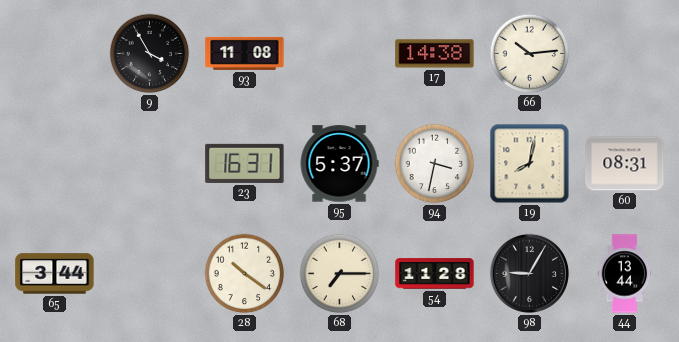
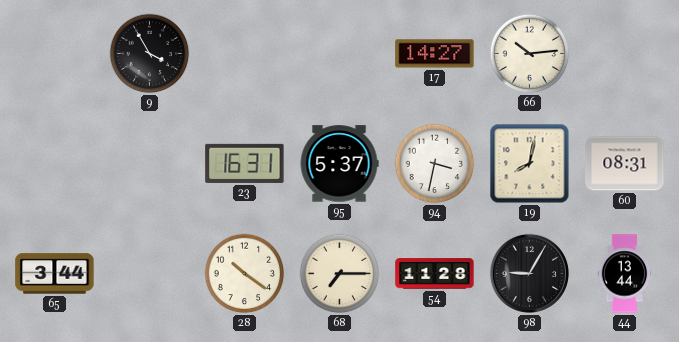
93: 11:08 -> none (245, 53)
17: 14:38 -> 14:27 (435, 54)
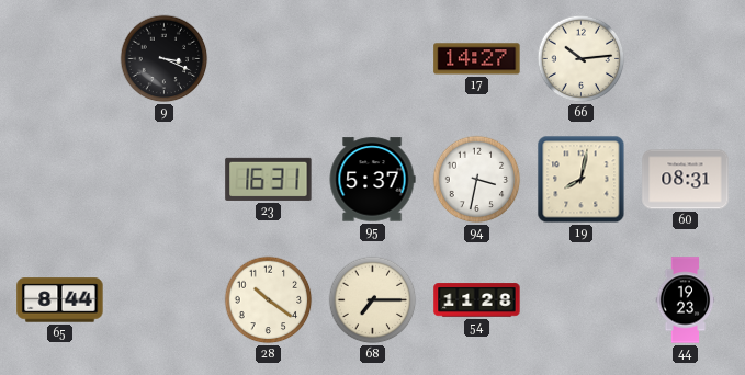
9: 3:55 -> 3:19 (165, 59)
65: 3:44 -> 8:44 (60, 300)
98: 9:05 -> none (529, 273)
44: 13:44 -> 19:23 (686, 300)
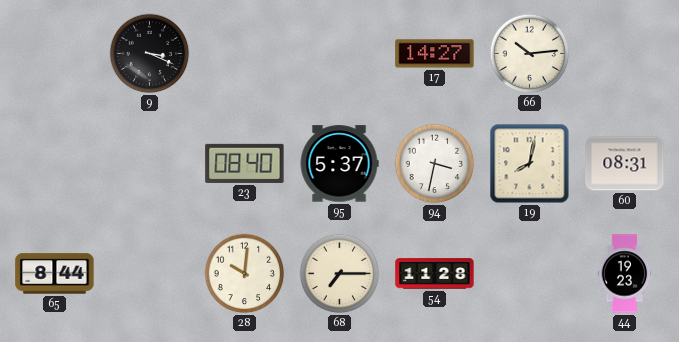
23: 16:31 -> 08:40 (245, 163)
28: 10:21 -> 10:01 (245, 274)
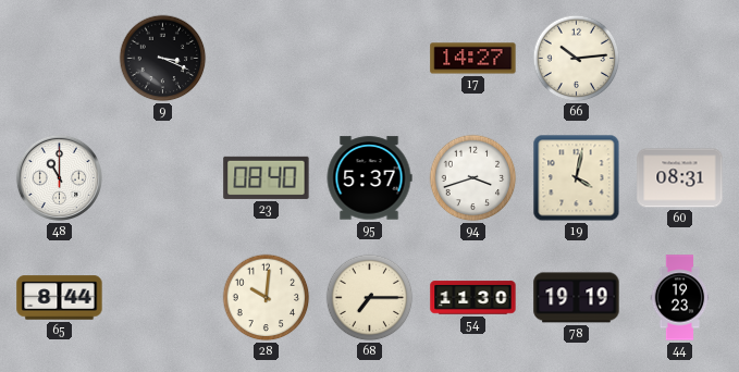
48: none -> 11:00 (59, 177)
94: 3:32 -> 3:42 (473, 178)
19: 8:02 -> 4:02 (577, 178)
54: 11:28 -> 11:30 (473, 298)
78: none -> 19:19 (577, 298)
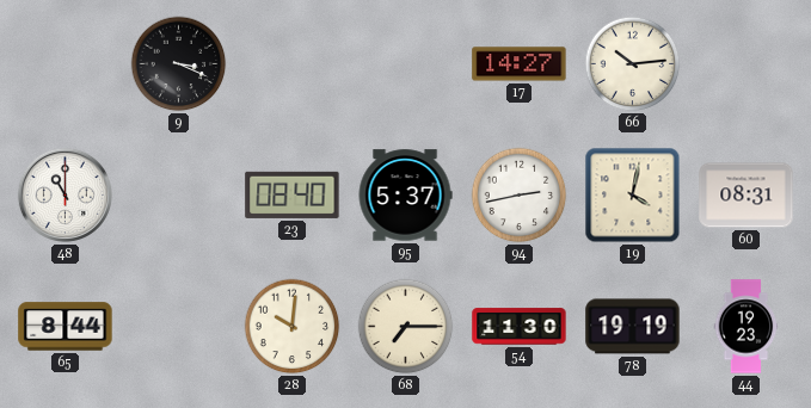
94: 3:42 -> 2:43 (520, 196)
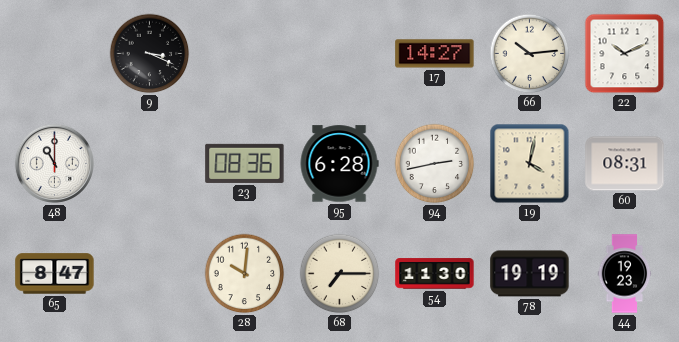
22: none -> 10:11 (625, 54)
23: 08:40 -> 08:36 (245, 163)
95: 5:37 -> 6:28 (339, 164)
65: 8:44 -> 8:47 (55, 274)
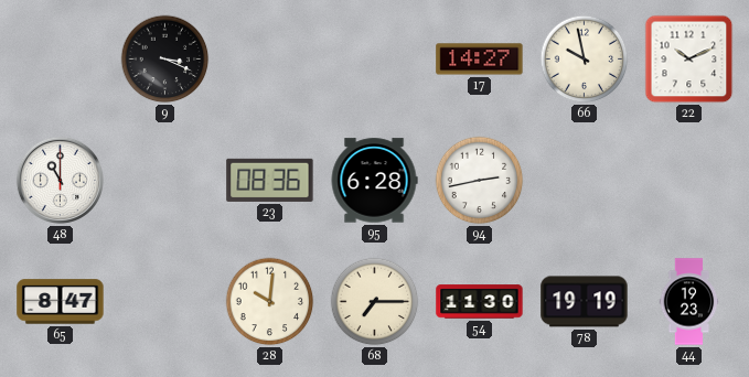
66: 10:14 -> 9:58 (585, 60)
19: 4:02 -> none (530, 164)
60: 08:31 -> none (625, 164)
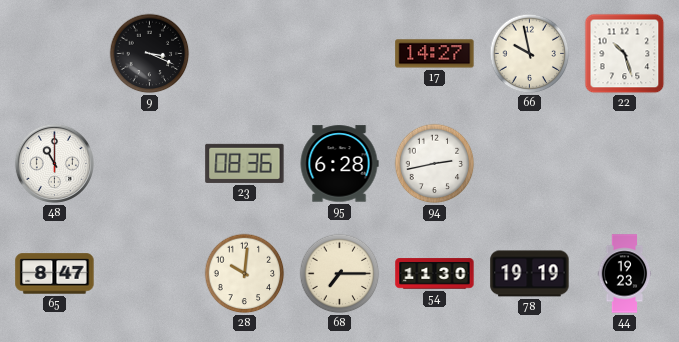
22: 10:11 -> 10:27 (625, 54)
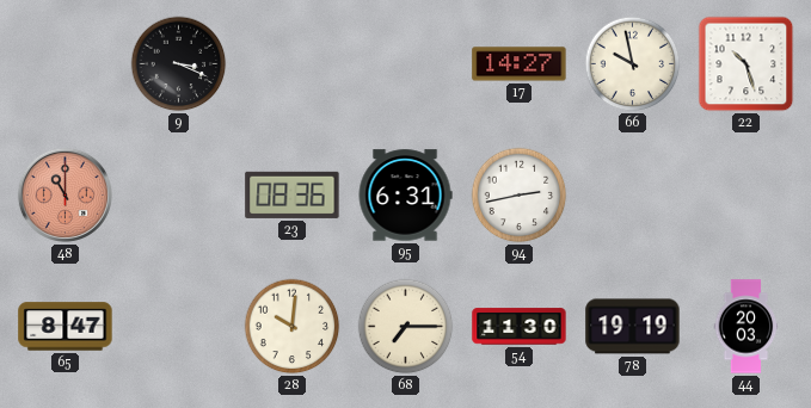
48 dial: white -> salmon (64, 194)
95: 6:28 -> 6:31 (405, 196)
44: 19:23 -> 20:03 (747, 327)
